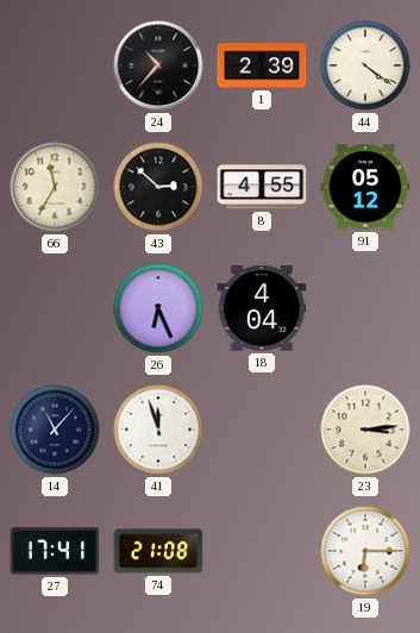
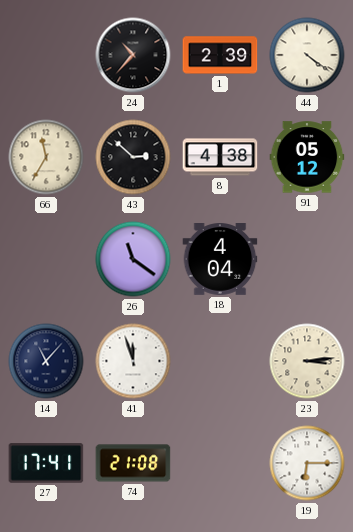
8: 4:55 -> 4:38 (220, 157)
26: 6:26 -> 11:21 (133, 259)
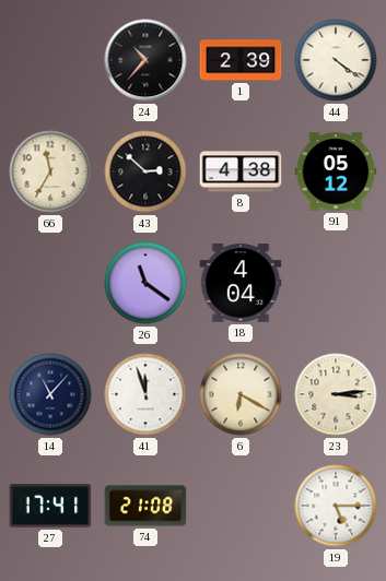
6: none -> 6:20 (241, 394)
19: 6:15 -> 5:15 (336, 506)
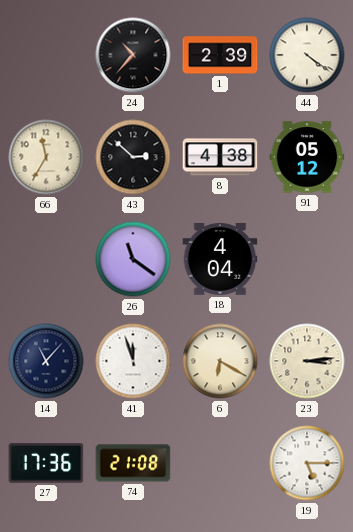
27: 17:41 -> 17:36 (46, 463)
